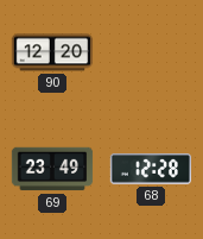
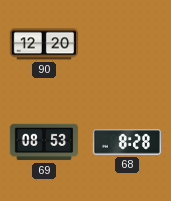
69: 23:49 -> 08:53 (44, 142)
68: 12:28 -> 8:28 (127, 142)
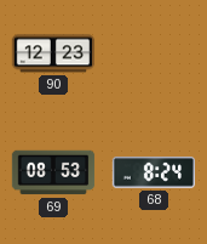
90: 12:20 -> 12:23 (53, 53)
68: 8:28 -> 8:24 (154, 172)
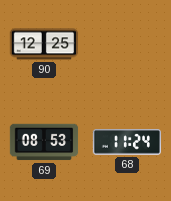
90: 12:23 -> 12:25 (44, 44)
68: 8:24 -> 11:24 (127, 142)
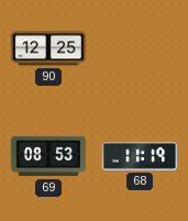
68: 11:24 -> 11:19 (140, 156)
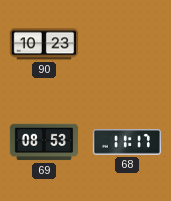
90: 12:25 -> 10:23 (44, 44)
68: 11:19 -> 11:17 (127, 142)
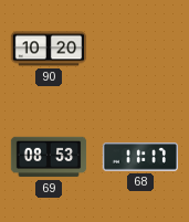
90: 10:23 -> 10:20 (49, 49)
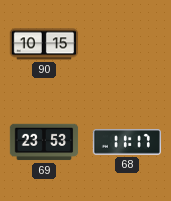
90: 10:20 -> 10:15 (44, 44)
69: 08:53 -> 23:53 (44, 142)
